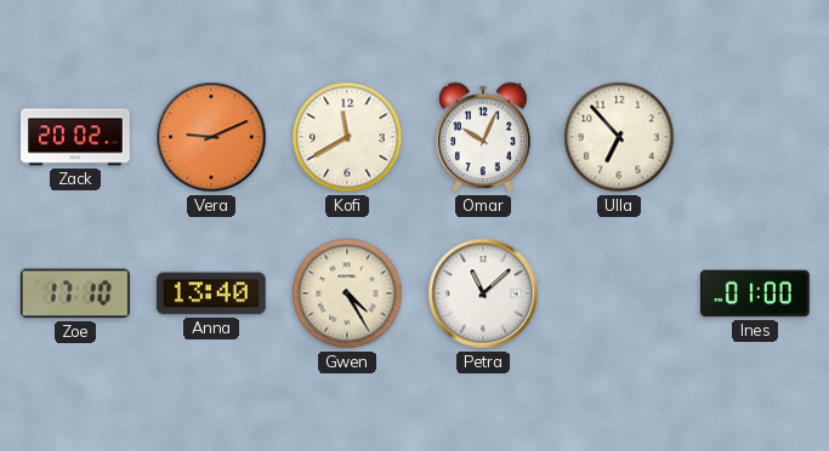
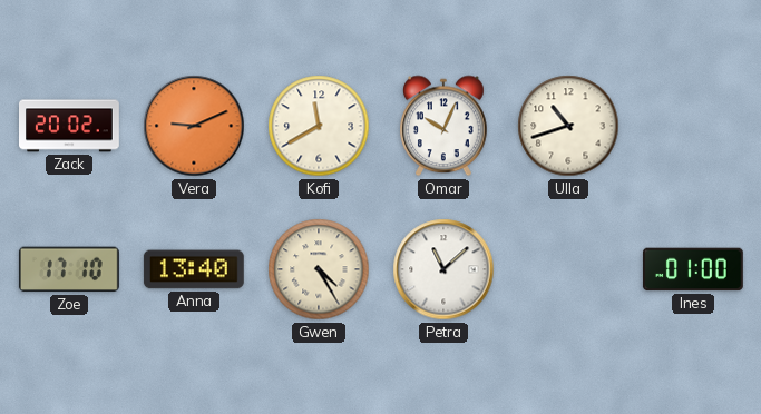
Ulla: 6:53 -> 10:42 (568, 126)
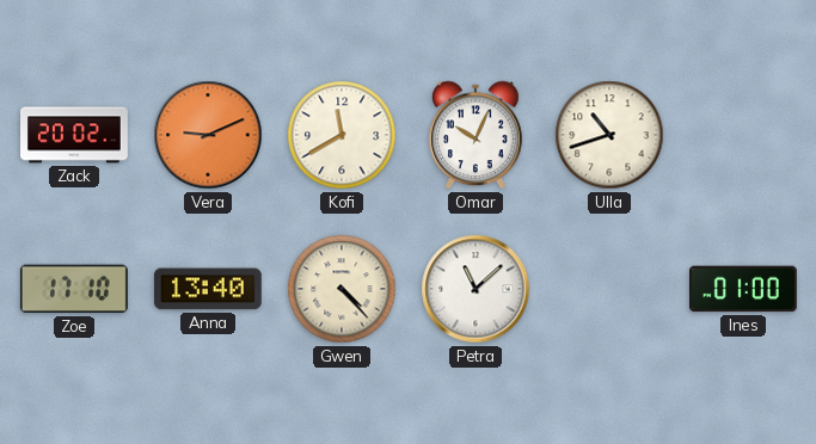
Gwen: 4:25 -> 4:23 (342, 289)
